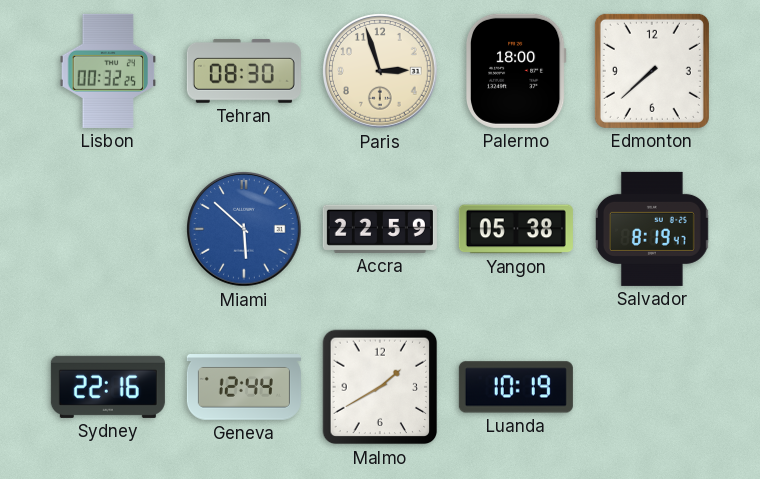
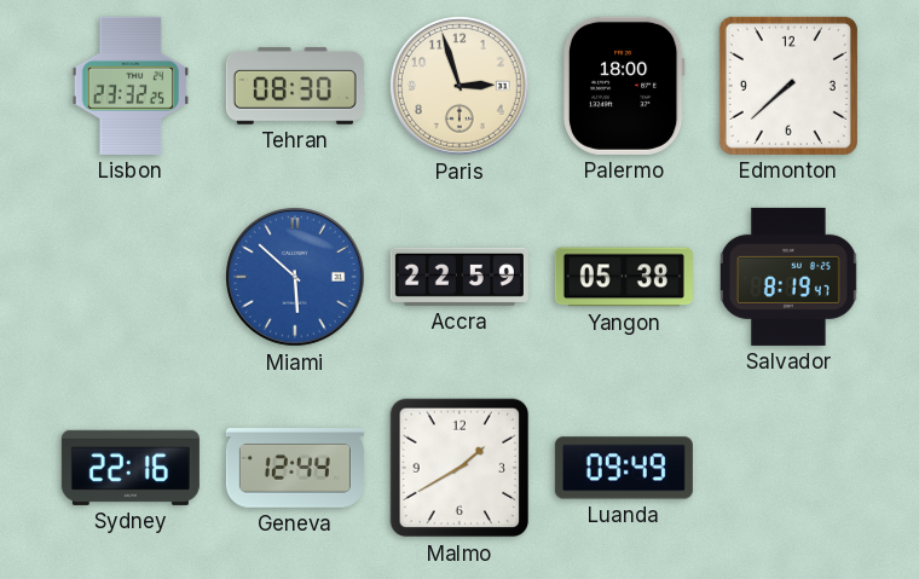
Lisbon: 00:32 -> 23:32 (131, 86)
Luanda: 10:19 -> 09:49 (624, 468)
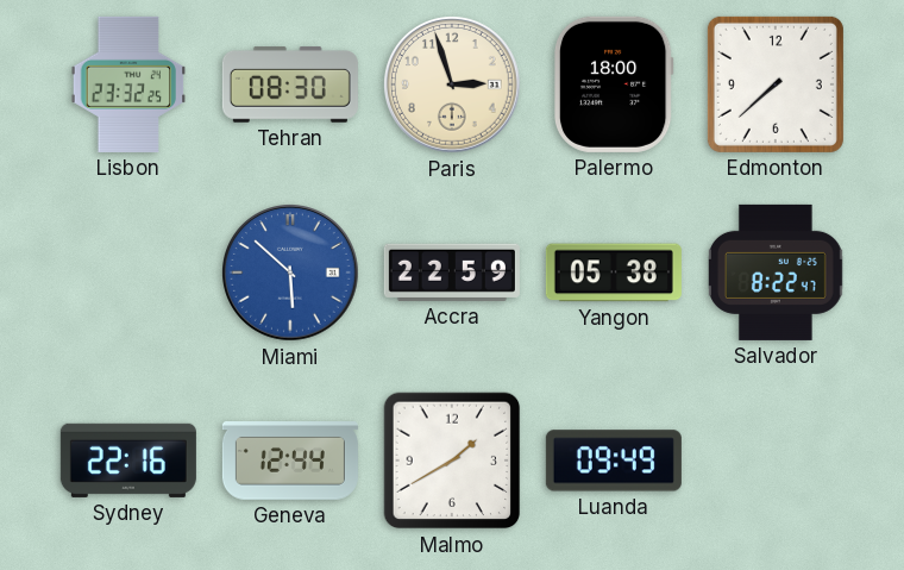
Salvador: 8:19 -> 8:22 (776, 273)
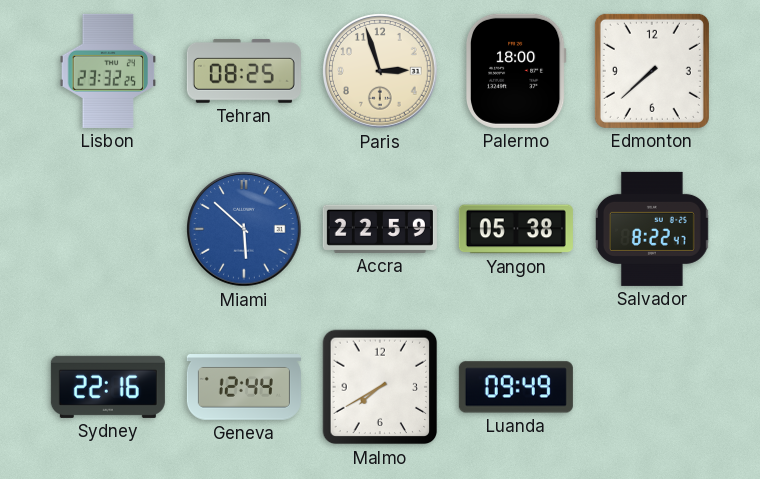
Tehran: 08:30 -> 08:25 (244, 72)
Malmo: 1:40 -> 7:40 (380, 387)
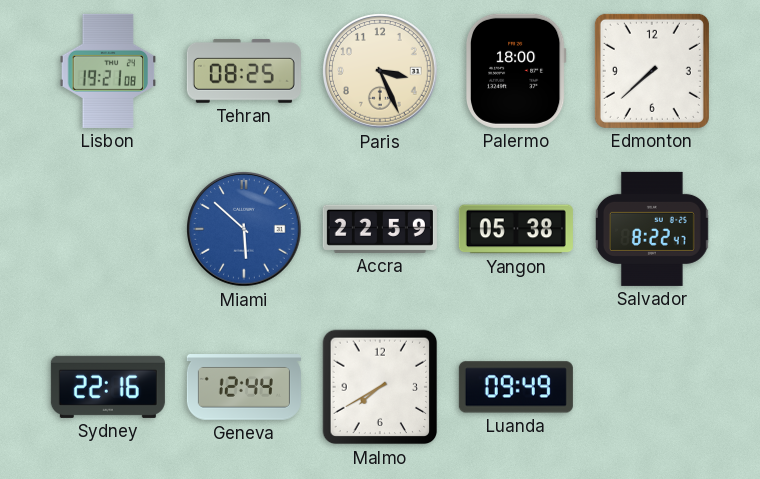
Lisbon: 23:32 -> 19:21 (108, 71)
Paris: 2:57 -> 3:26 (380, 71)
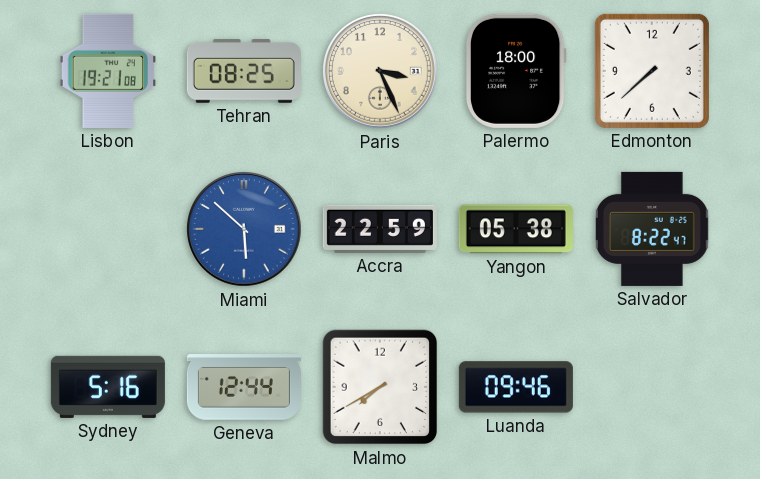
Sydney: 22:16 -> 5:16 (108, 387)
Luanda: 09:49 -> 09:46 (516, 387)
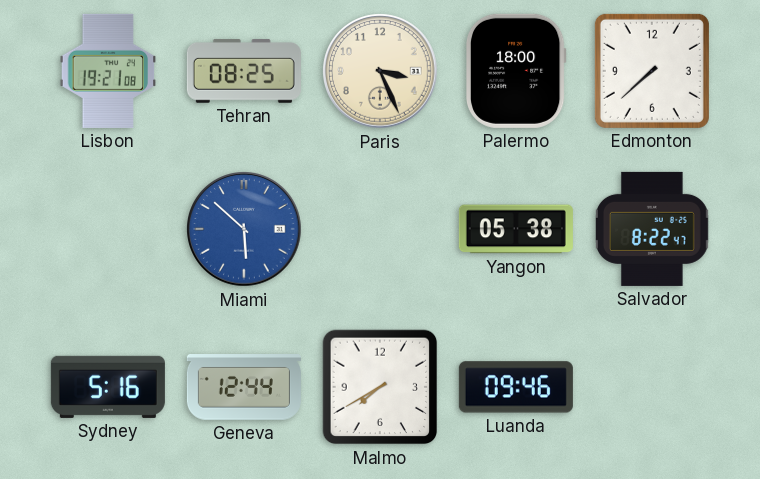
Accra: 22:59 -> none (380, 229)
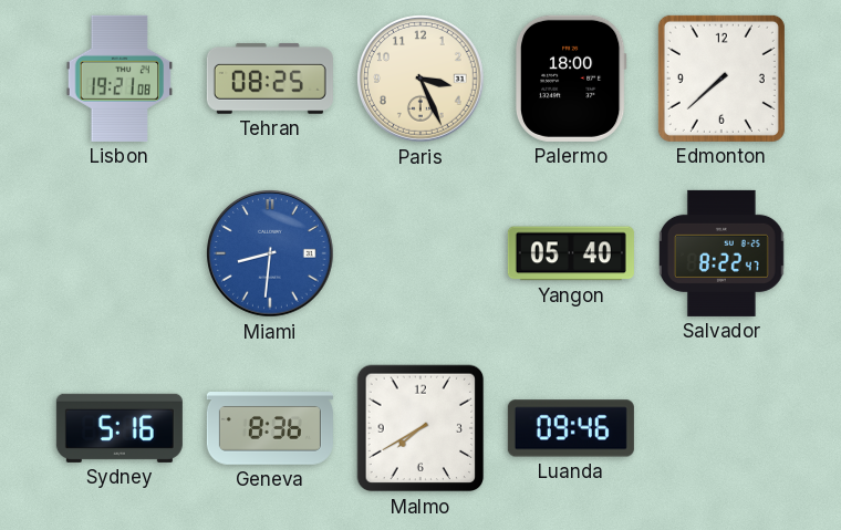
Miami: 5:52 -> 8:31 (270, 253)
Yangon: 05:38 -> 05:40 (571, 253)
Geneva: 12:44 -> 8:36 (270, 429)
